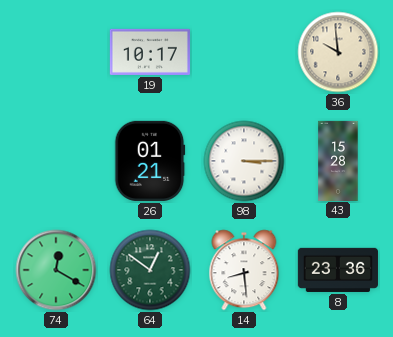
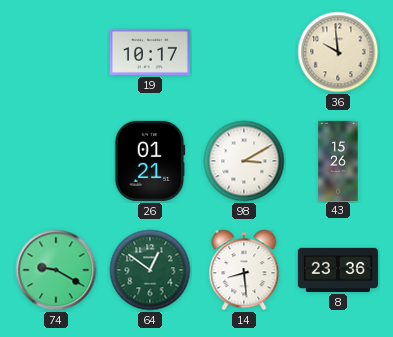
98: 3:15 -> 3:10 (244, 161)
43: 15:28 -> 15:26 (338, 160)
74: 12:20 -> 9:20 (56, 270)
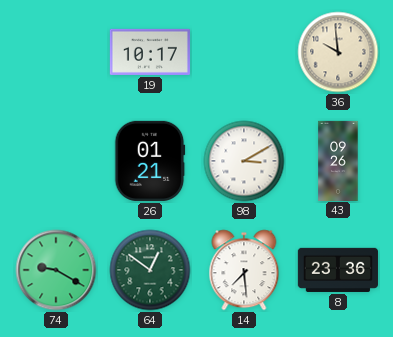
43: 15:26 -> 09:26 (338, 160)
14: 8:29 -> 7:29 (244, 270)
